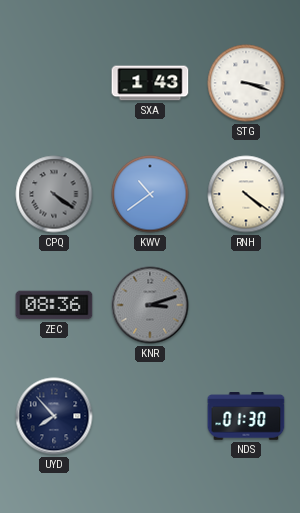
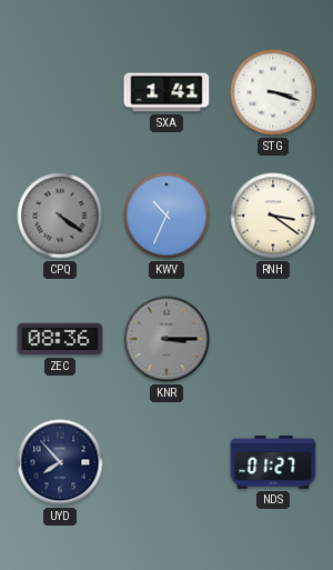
SXA: 1:43 -> 1:41 (167, 92)
KWV: 10:39 -> 10:34 (167, 216)
RNH: 4:21 -> 3:21 (273, 216)
KNR: 3:12 -> 3:15 (167, 339)
NDS: 01:30 -> 01:27 (273, 462)
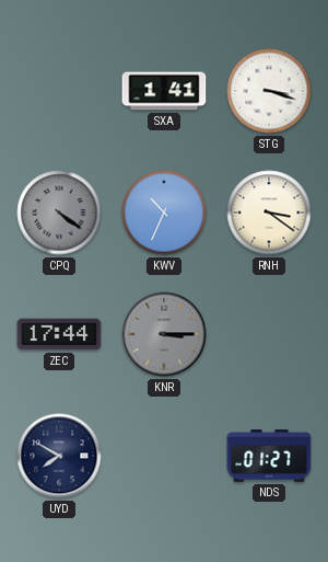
ZEC: 08:36 -> 17:44 (59, 334)
UYD: 7:53 -> 7:50 (59, 456)
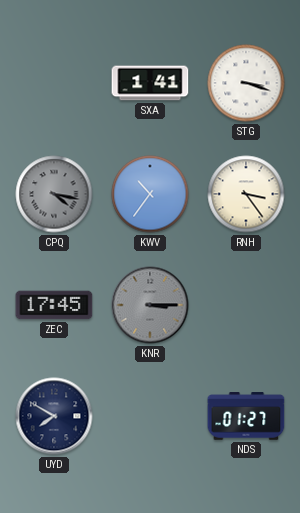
CPQ: 4:21 -> 4:17 (54, 194)
KWV: 10:34 -> 10:36 (150, 194)
RNH: 3:21 -> 3:24 (246, 194)
ZEC: 17:44 -> 17:45 (54, 305)
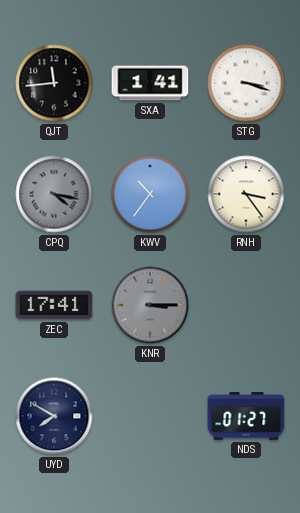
QJT: none -> 11:44 (54, 83)
ZEC: 17:45 -> 17:41 (54, 305)
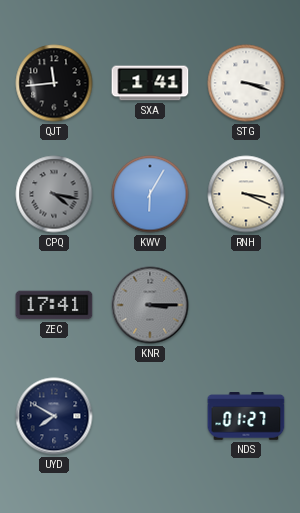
KWV: 10:36 -> 6:05 (150, 194)
RNH: 3:24 -> 3:19 (246, 194)
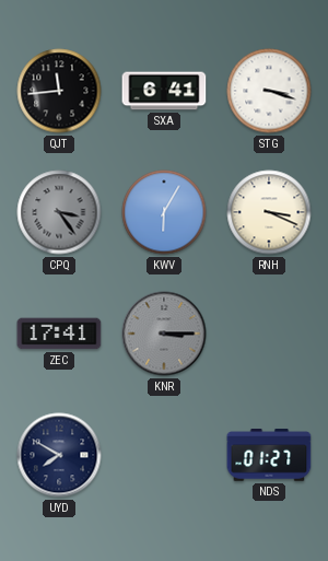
SXA: 1:41 -> 6:41 (164, 91)
CPQ: 4:17 -> 3:24 (59, 212)
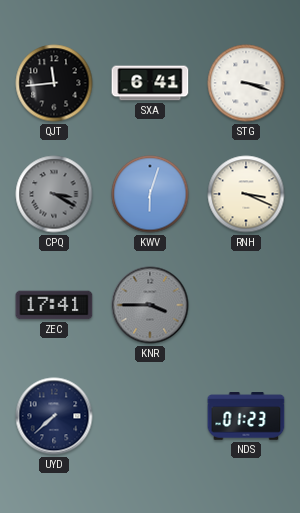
CPQ: 3:24 -> 3:20 (54, 194)
KWV: 6:05 -> 6:03 (150, 194)
KNR: 3:15 -> 3:45 (150, 305)
UYD: 7:50 -> 7:38 (54, 416)
NDS: 01:27 -> 01:23 (246, 416)
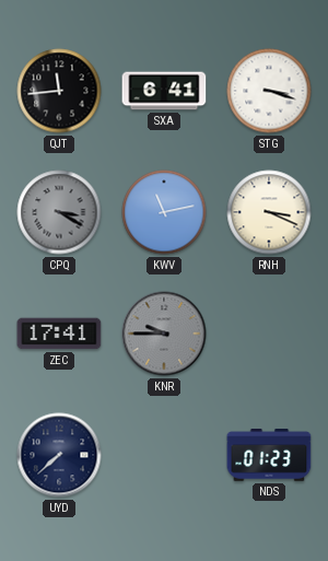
KWV: 6:03 -> 11:13 (164, 212)
KNR: 3:45 -> 9:45 (164, 334)
